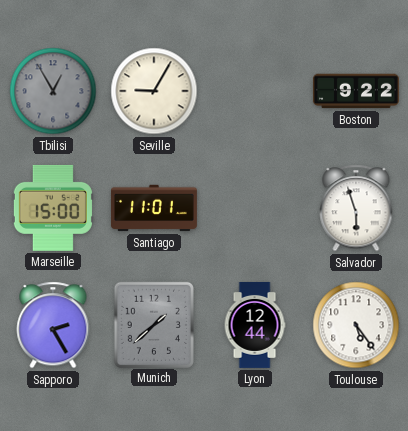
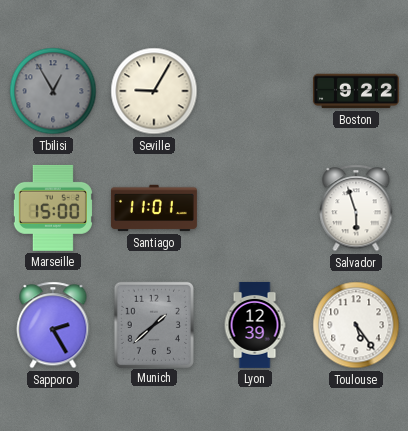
Lyon: 12:44 -> 12:39 (255, 325)
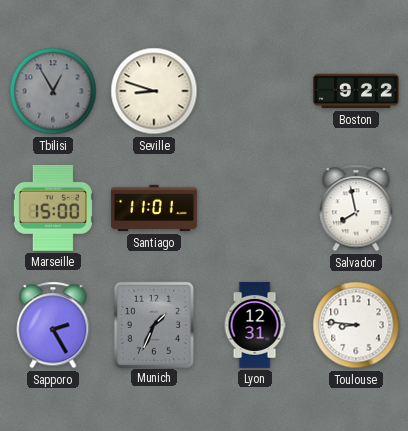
Seville: 9:05 -> 8:48 (154, 91)
Salvador: 5:57 -> 7:58 (356, 208)
Munich: 1:38 -> 1:34 (154, 324)
Lyon: 12:39 -> 12:31 (255, 325)
Toulouse: 5:24 -> 8:46 (356, 325)
